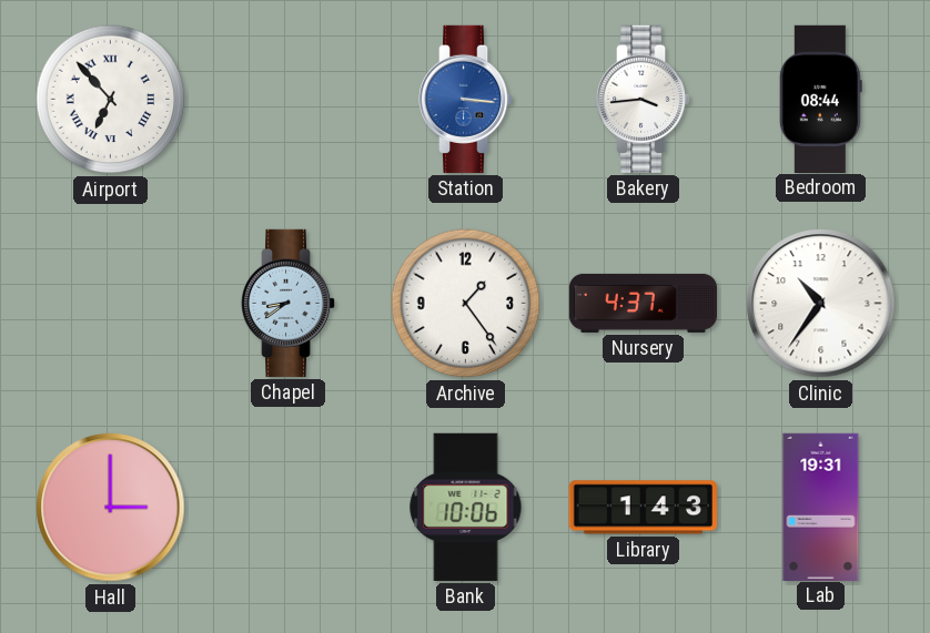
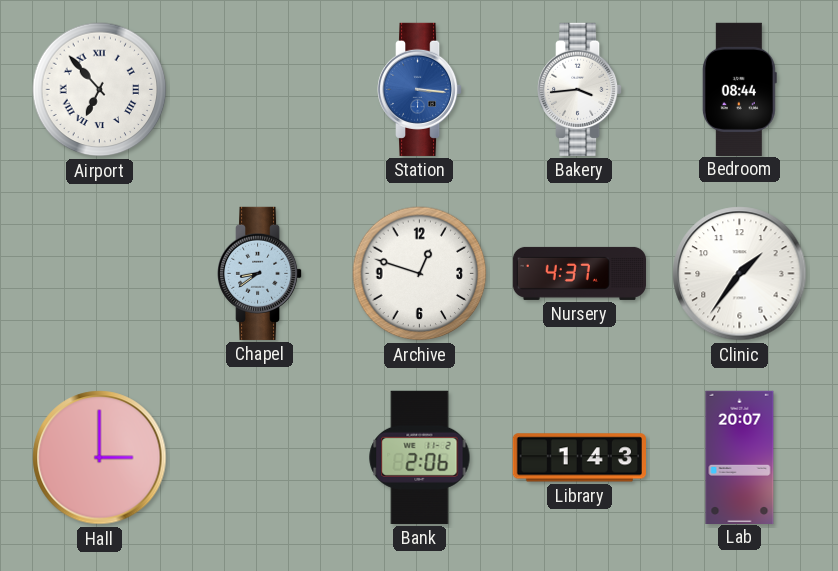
Archive: 1:24 -> 12:48 (420, 274)
Clinic: 10:36 -> 1:36 (740, 274)
Bank: 10:06 -> 2:06 (420, 457)
Lab: 19:31 -> 20:07 (740, 457)
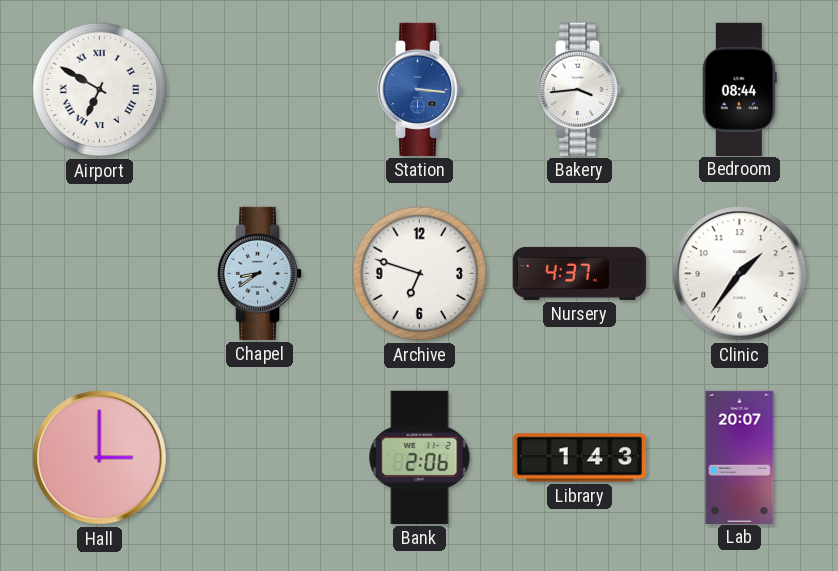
Airport: 6:53 -> 6:50 (100, 90)
Archive: 12:48 -> 6:48 (420, 274)
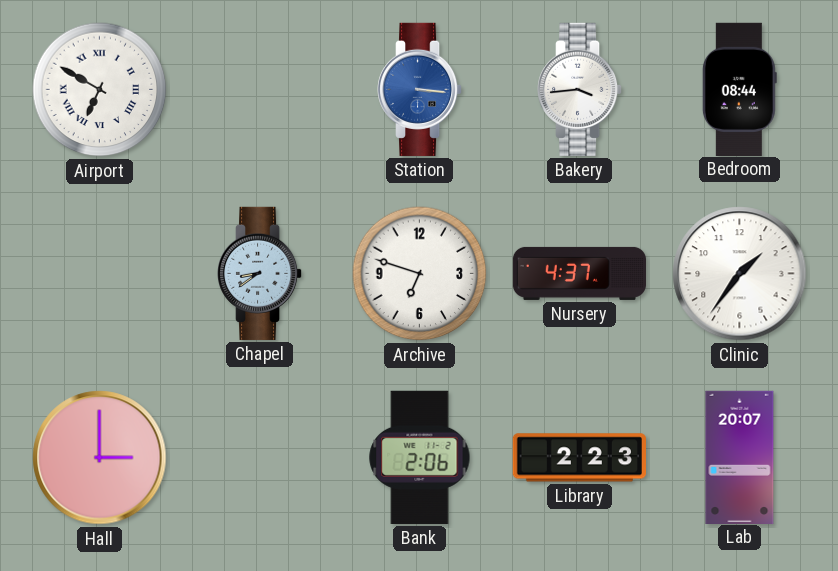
Library: 1:43 -> 2:23 (579, 458)
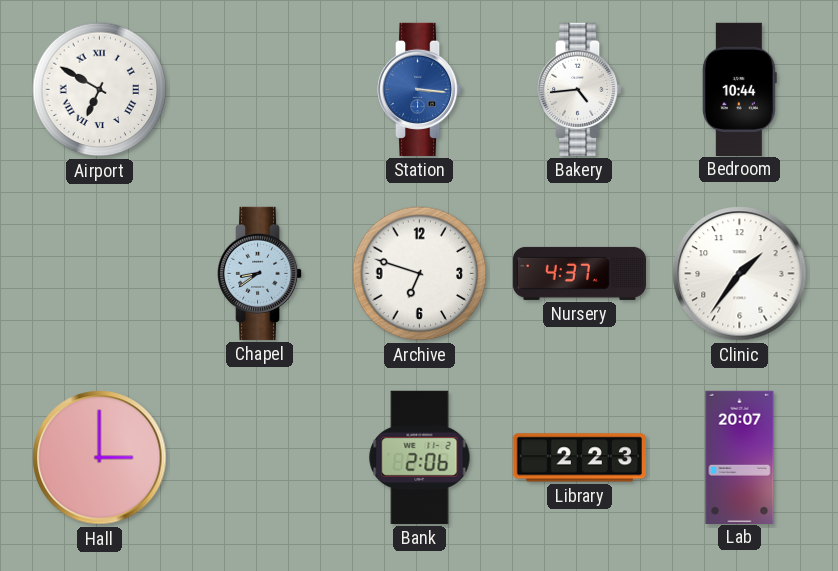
Bakery: 3:44 -> 4:44 (580, 89)
Bedroom: 08:44 -> 10:44 (739, 89)
